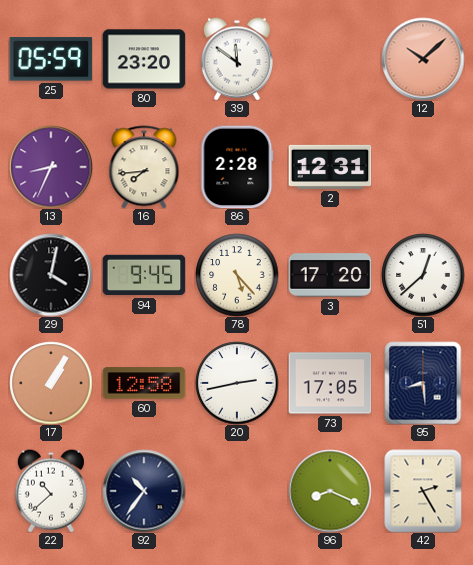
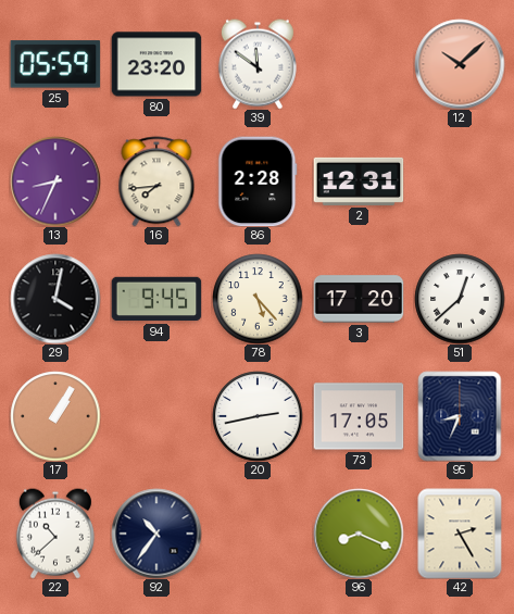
60: 12:58 -> none (144, 383)
95: 8:29 -> 8:34 (460, 416)
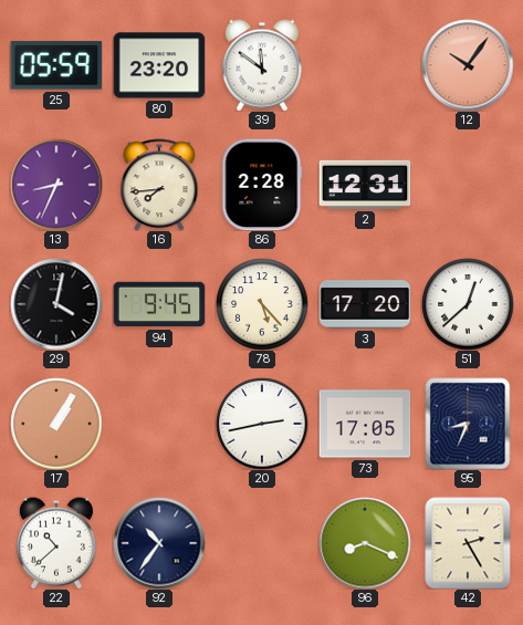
12: 10:08 -> 10:06 (468, 65)
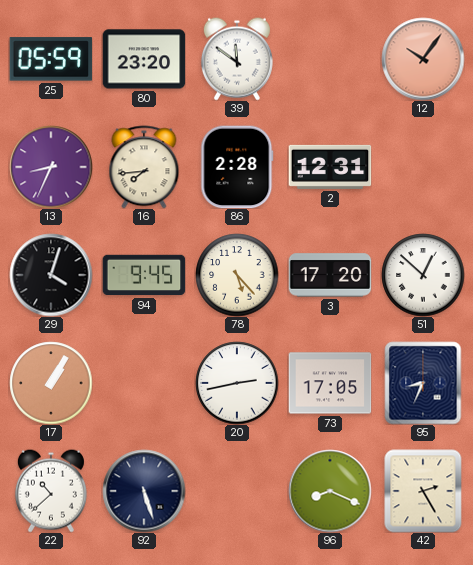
29: 4:02 -> 4:03 (51, 275)
51: 12:38 -> 12:52 (423, 275)
92: 10:36 -> 5:27 (144, 491)
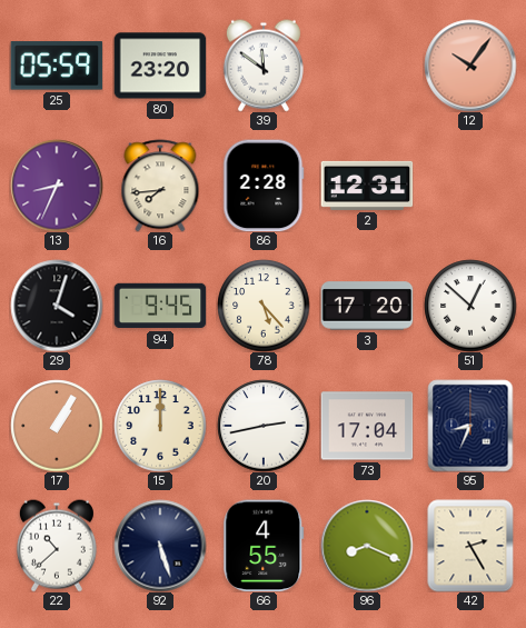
15: none -> 12:00 (160, 426)
73: 17:05 -> 17:04 (367, 426)
66: none -> 4:55 (264, 546)
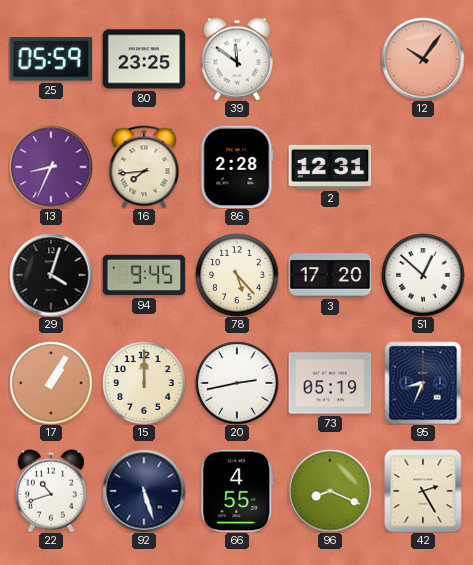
80: 23:20 -> 23:25 (144, 59)
73: 17:04 -> 05:19 (330, 383)
22: 10:38 -> 10:42 (51, 491)
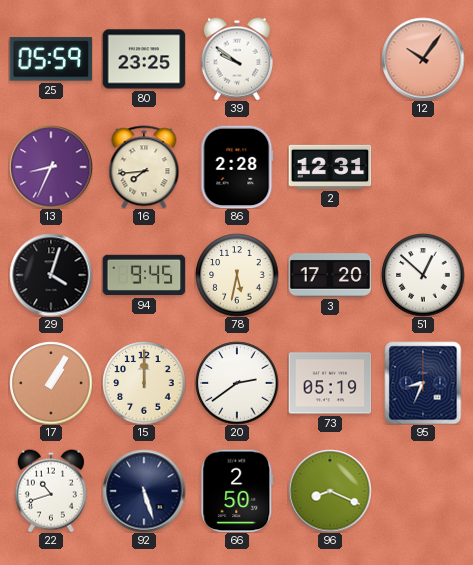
39: 11:51 -> 9:51 (237, 59)
78: 5:23 -> 5:32 (237, 275)
20: 2:43 -> 2:39 (237, 383)
66: 4:55 -> 2:50 (237, 491)
42: 2:25 -> none (423, 491)
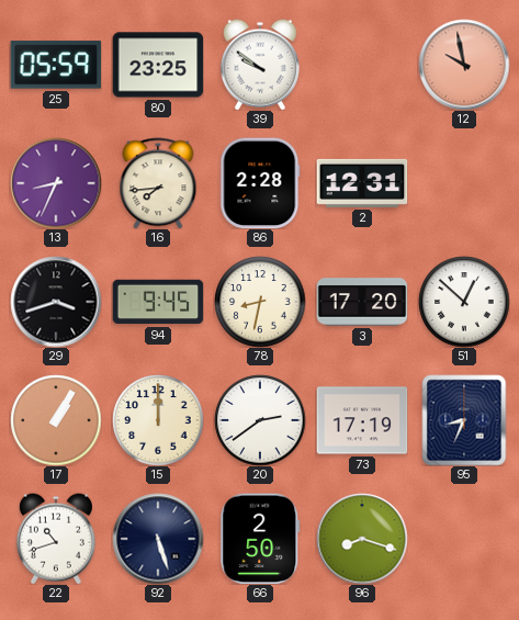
12: 10:06 -> 9:58 (464, 65)
29: 4:03 -> 3:42 (56, 302)
78: 5:32 -> 8:32 (260, 302)
73: 05:19 -> 17:19 (362, 420)
96: 8:19 -> 8:18 (362, 539)
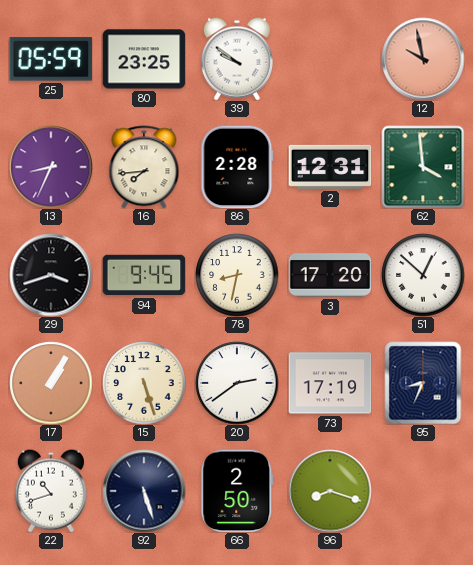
62: none -> 3:59 (423, 167)
15: 12:00 -> 5:27 (144, 383)
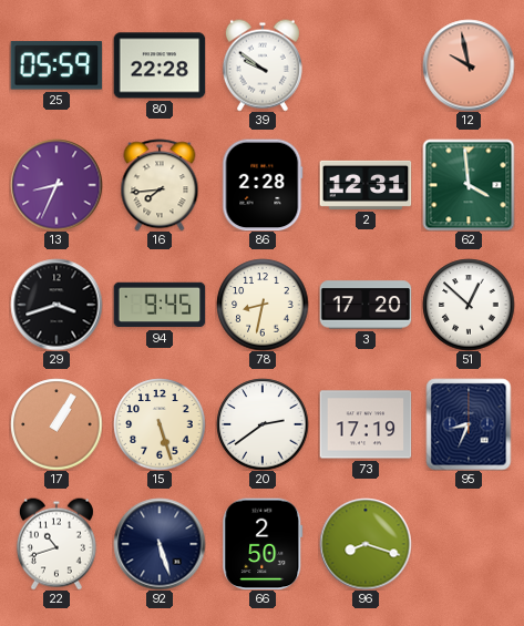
80: 23:25 -> 22:28 (160, 65)
